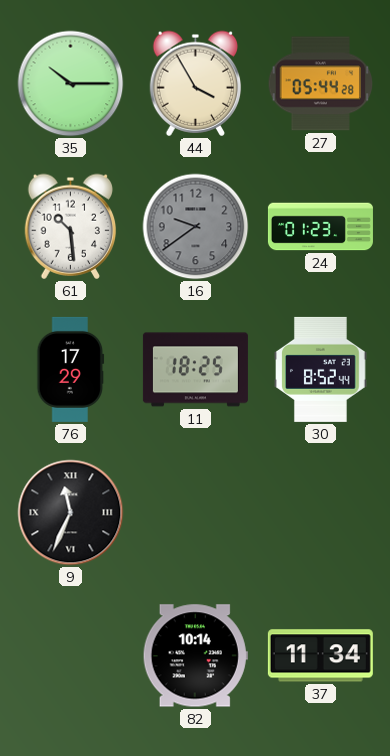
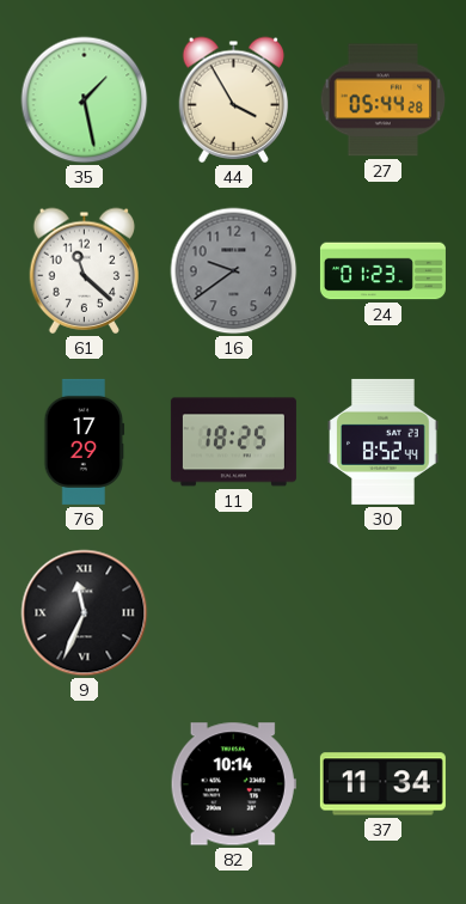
35: 10:15 -> 1:28 (85, 100)
61: 10:29 -> 11:22 (85, 270)
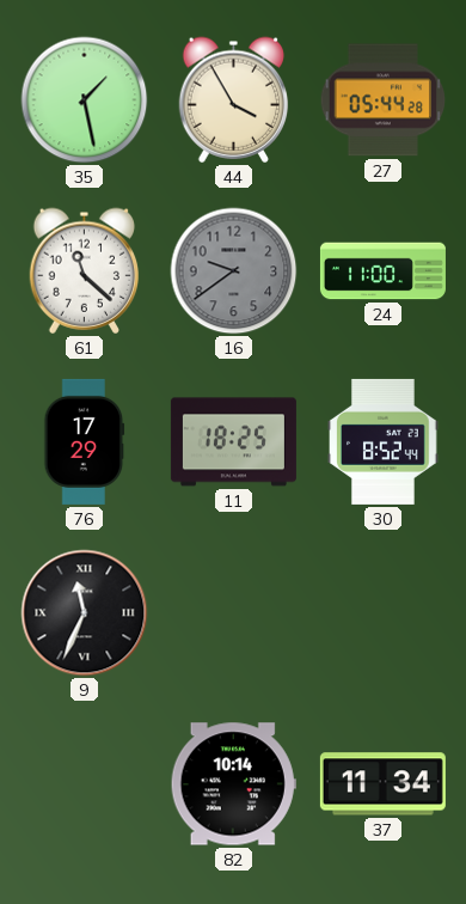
24: 01:23 -> 11:00 (382, 271)
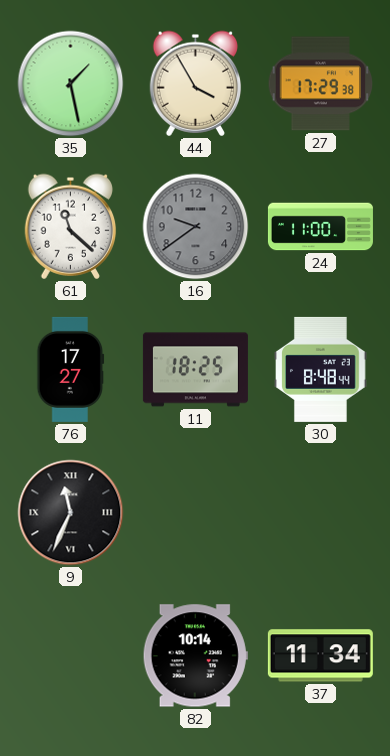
27: 05:44 -> 17:29 (321, 84)
76: 17:29 -> 17:27 (71, 369)
30: 8:52 -> 8:48 (321, 369)
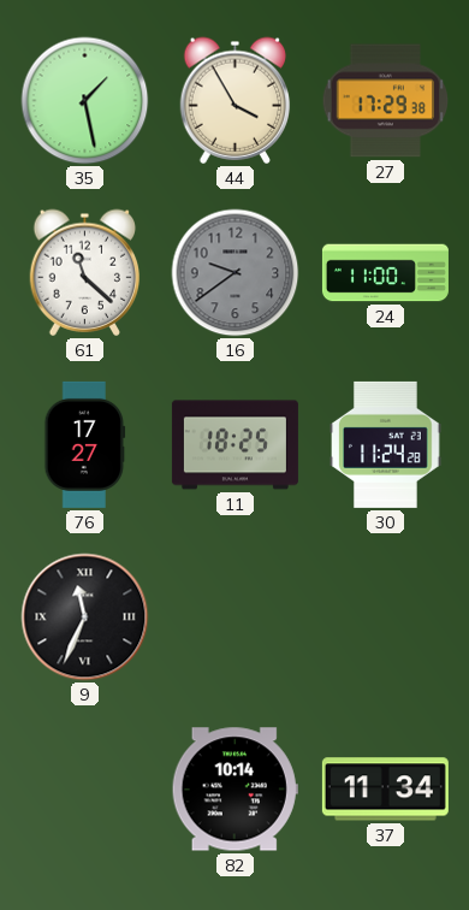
30: 8:48 -> 11:24 (386, 444)
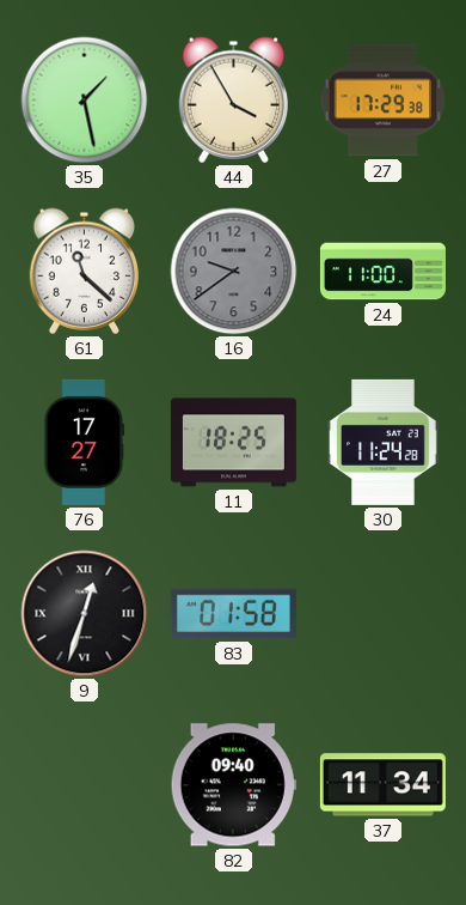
9: 11:34 -> 12:33 (85, 614)
83: none -> 01:58 (233, 614)
82: 10:14 -> 09:40 (233, 785)
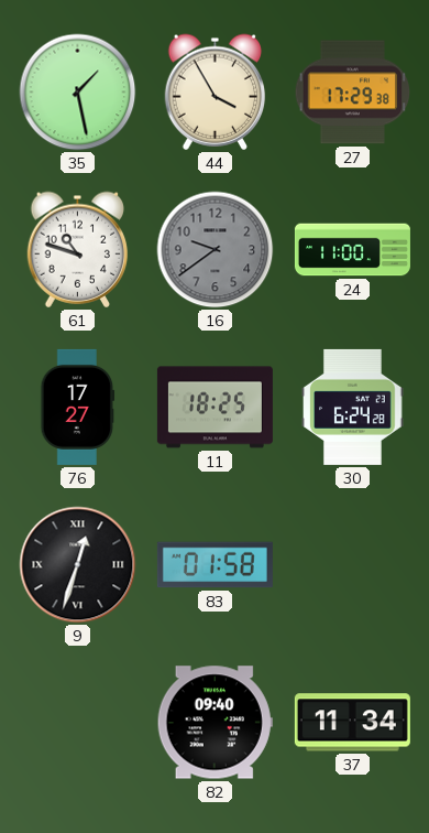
61: 11:22 -> 10:48 (78, 249)
30: 11:24 -> 6:24 (353, 407)
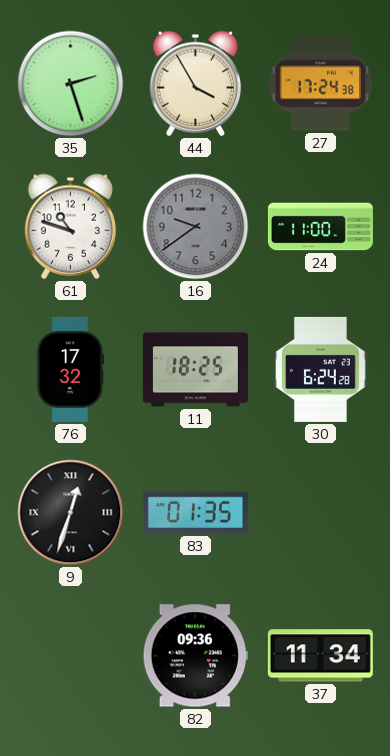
35: 1:28 -> 2:27 (71, 84)
27: 17:29 -> 17:24 (321, 84)
76: 17:27 -> 17:32 (71, 369)
83: 01:58 -> 01:35 (195, 513)
82: 09:40 -> 09:36 (195, 656)
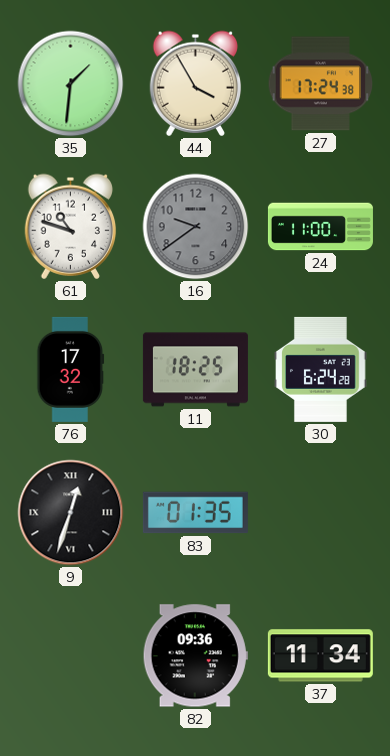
35: 2:27 -> 1:31 (71, 84)
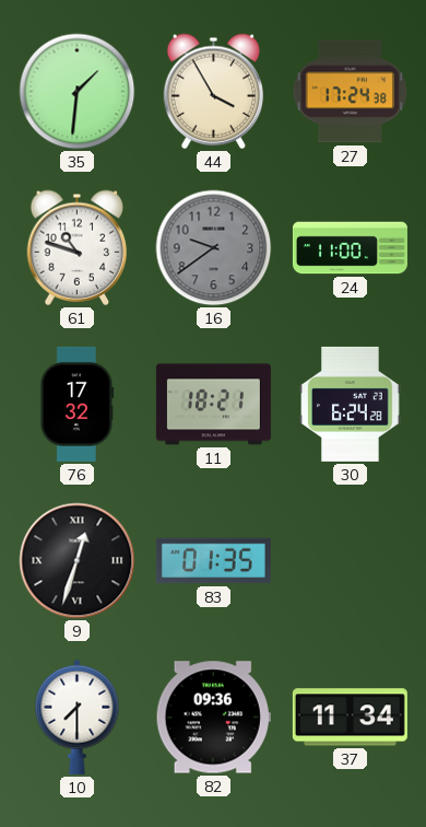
11: 18:25 -> 18:21 (213, 405)
10: none -> 7:30 (78, 717)
